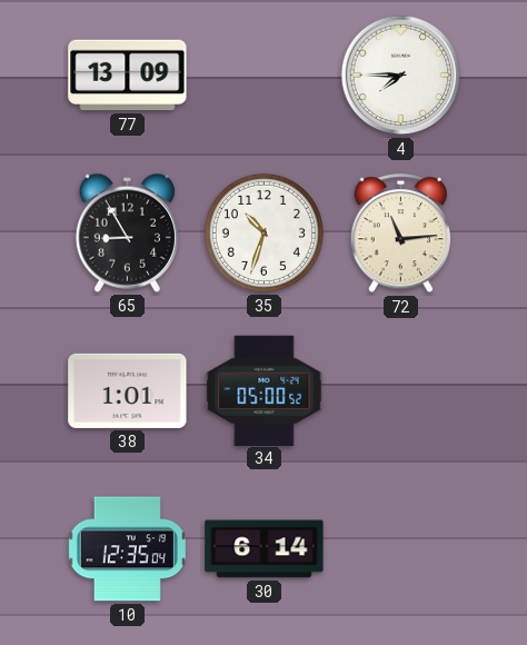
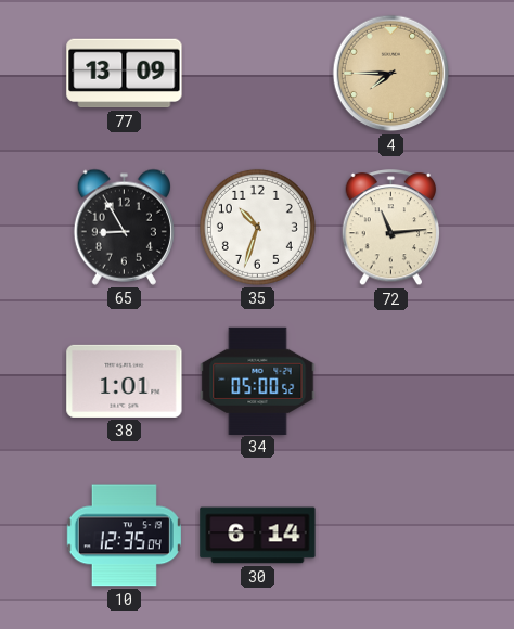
4 dial: white -> champagne (391, 74)
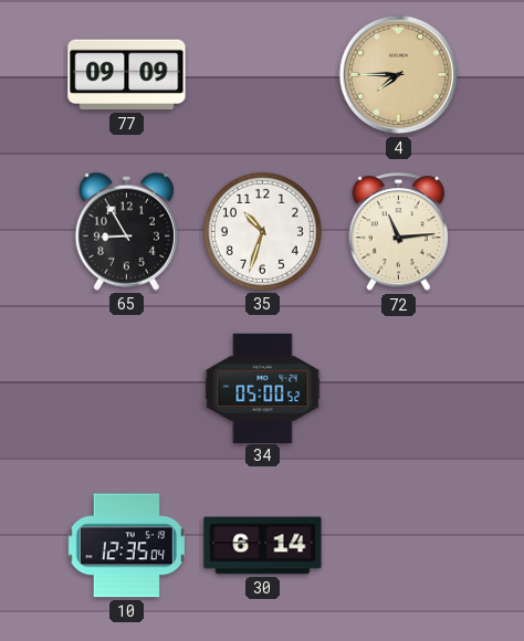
77: 13:09 -> 09:09 (127, 75)
38: 1:01 -> none (125, 381)
